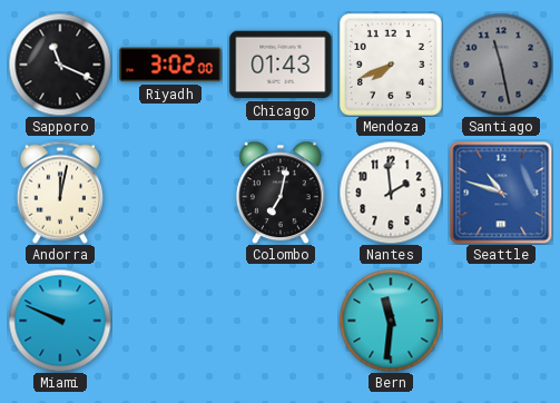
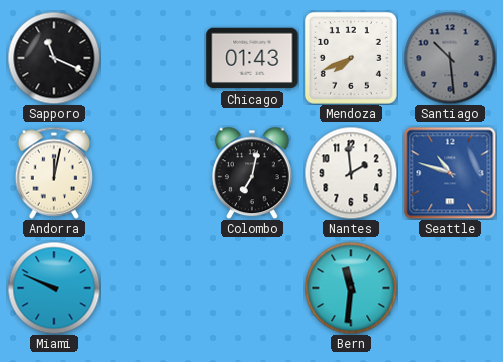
Riyadh: 3:02 -> none (170, 65)
Santiago: 11:28 -> 10:29 (450, 58)
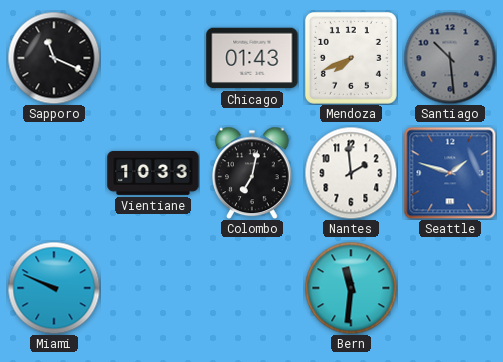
Andorra: 12:02 -> none (53, 173)
Vientiane: none -> 10:33 (153, 173)
Seattle: 10:48 -> 1:48 (450, 173)
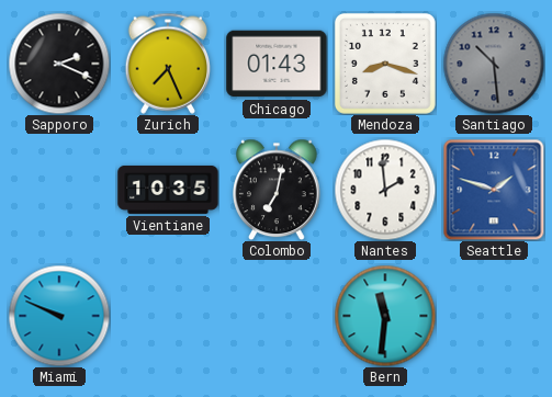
Sapporo: 11:19 -> 2:19 (59, 64)
Zurich: none -> 7:26 (167, 64)
Mendoza: 7:41 -> 8:18 (385, 64)
Vientiane: 10:33 -> 10:35 (168, 190)
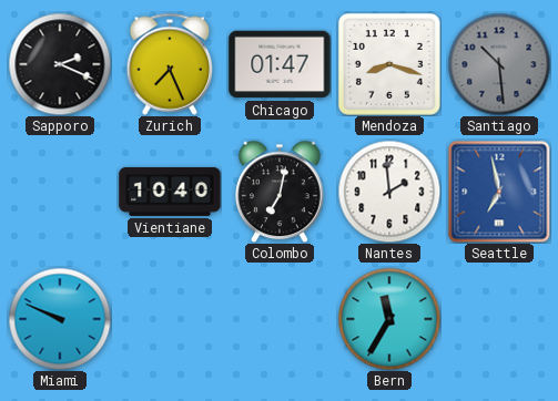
Chicago: 01:43 -> 01:47 (280, 64)
Vientiane: 10:35 -> 10:40 (170, 192)
Seattle: 1:48 -> 6:58 (499, 192)
Bern: 11:31 -> 11:35 (389, 319)
